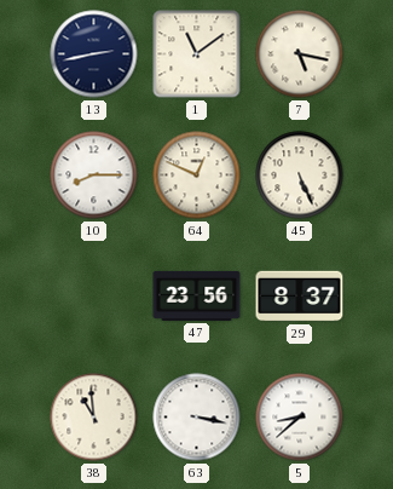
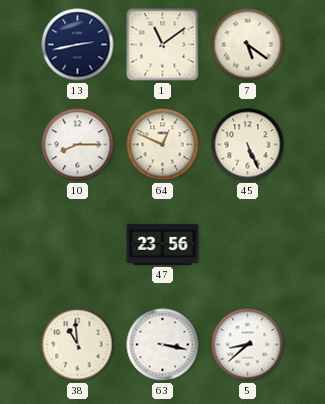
7: 5:17 -> 5:21 (248, 45)
29: 8:37 -> none (300, 297)
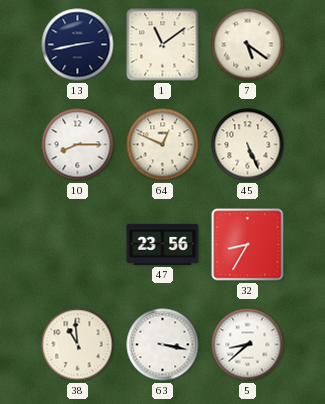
32: none -> 8:35 (248, 245)
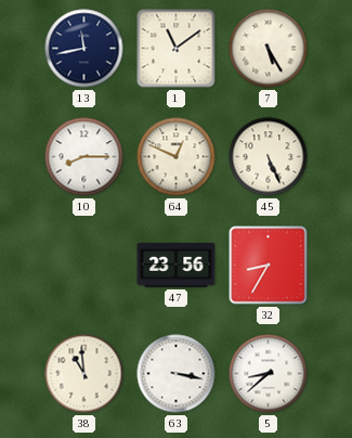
13: 2:43 -> 11:43 (84, 49)
7: 5:21 -> 5:25 (269, 49)
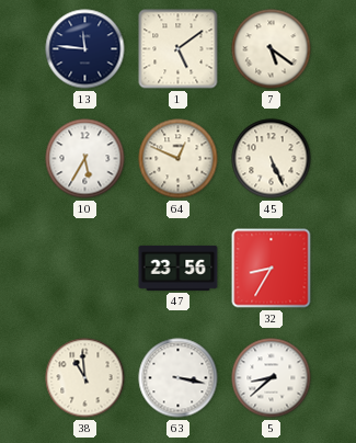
13: 11:43 -> 11:46 (85, 49)
1: 11:09 -> 5:09 (179, 49)
7: 5:25 -> 5:21 (272, 49)
10: 8:15 -> 5:35 (85, 159)
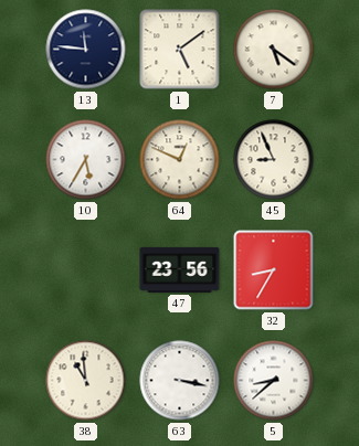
45: 5:26 -> 8:56 (274, 160)
